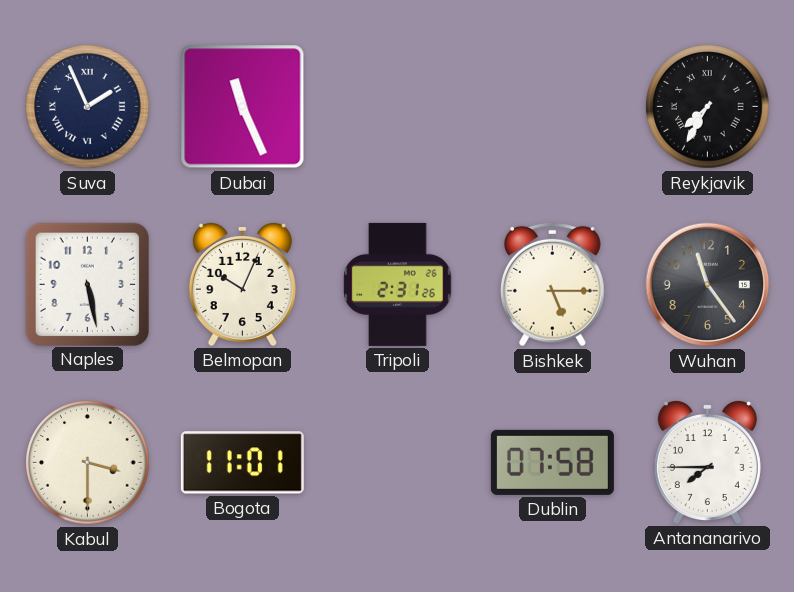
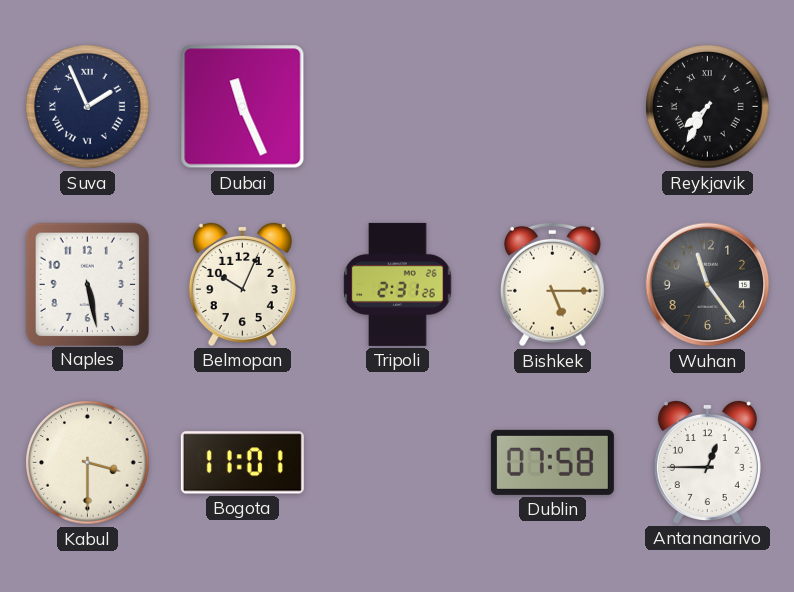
Antananarivo: 7:45 -> 12:45 (707, 462)
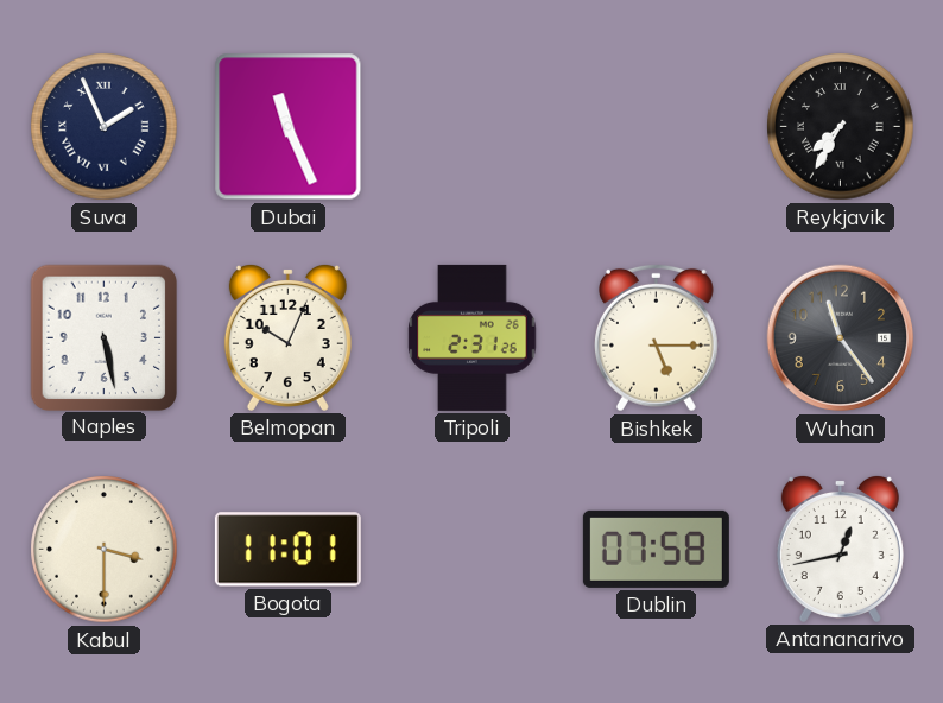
Antananarivo: 12:45 -> 12:43 (840, 549)
